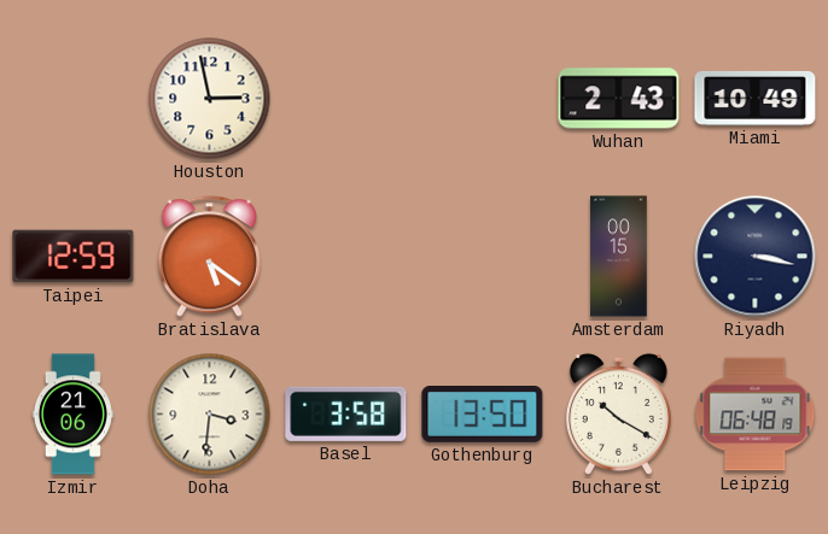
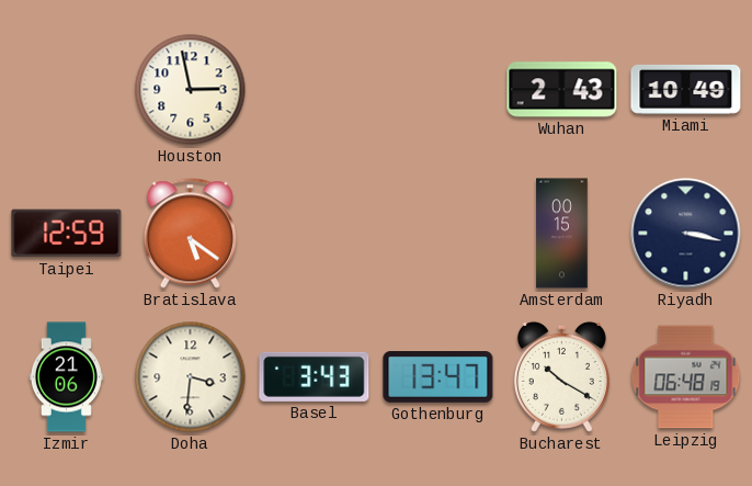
Basel: 3:58 -> 3:43 (315, 376)
Gothenburg: 13:50 -> 13:47 (438, 377)
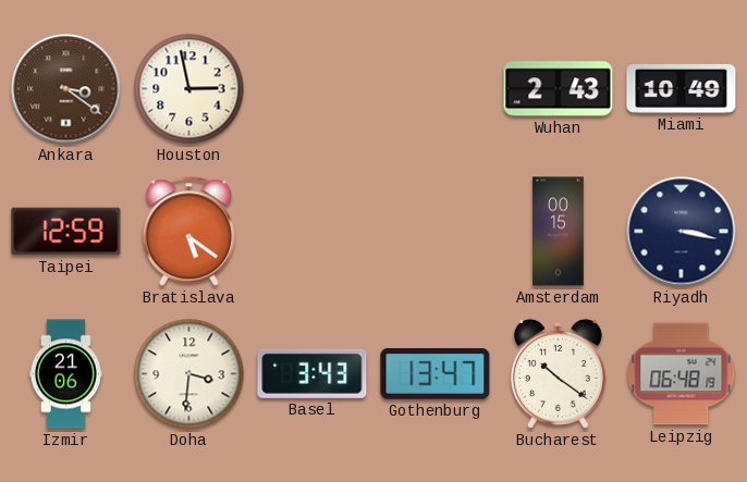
Ankara: none -> 3:21 (66, 89)
Bucharest: 10:20 -> 10:21 (558, 373)
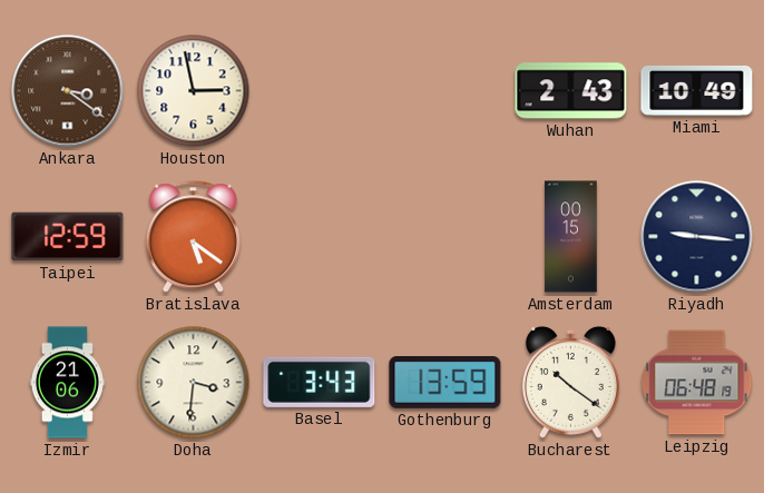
Riyadh: 3:17 -> 9:16 (697, 237)
Gothenburg: 13:47 -> 13:59 (445, 383)
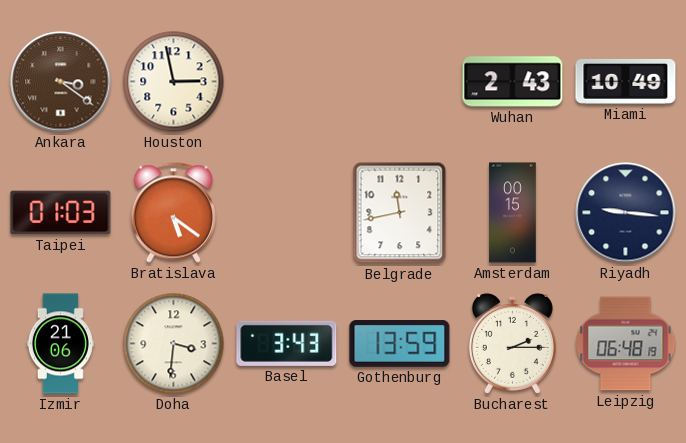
Taipei: 12:59 -> 01:03 (61, 213)
Belgrade: none -> 11:43 (400, 213)
Bucharest: 10:21 -> 2:15 (512, 343)
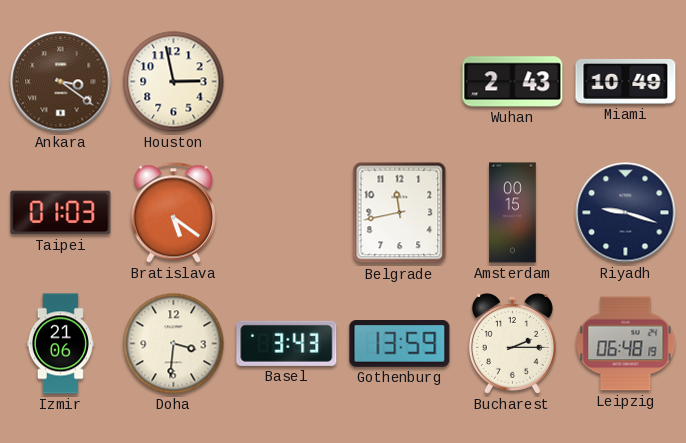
Riyadh: 9:16 -> 9:18 (626, 213)
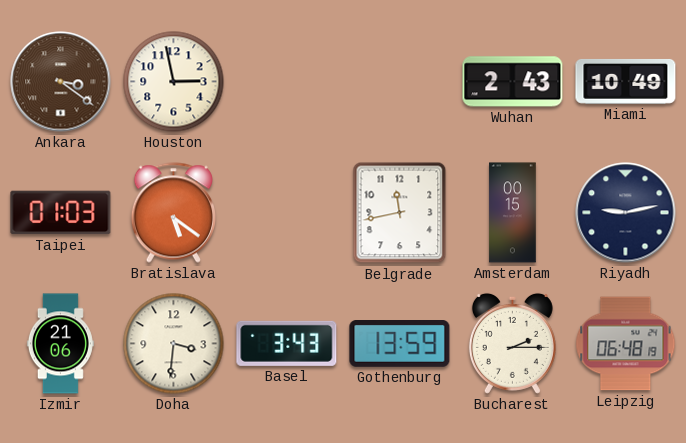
Riyadh: 9:18 -> 9:13 (626, 213)
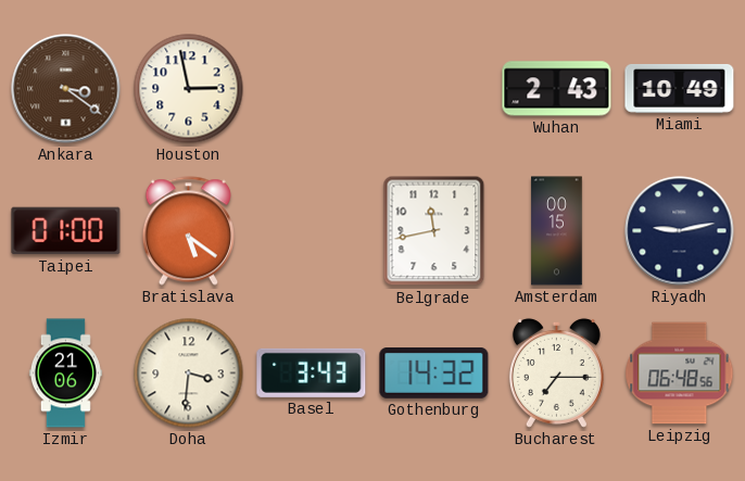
Taipei: 01:03 -> 01:00 (66, 231)
Gothenburg: 13:59 -> 14:32 (434, 374)
Bucharest: 2:15 -> 7:15 (556, 372)
Leipzig: 06:48:19 -> 06:48:56 (680, 374)
